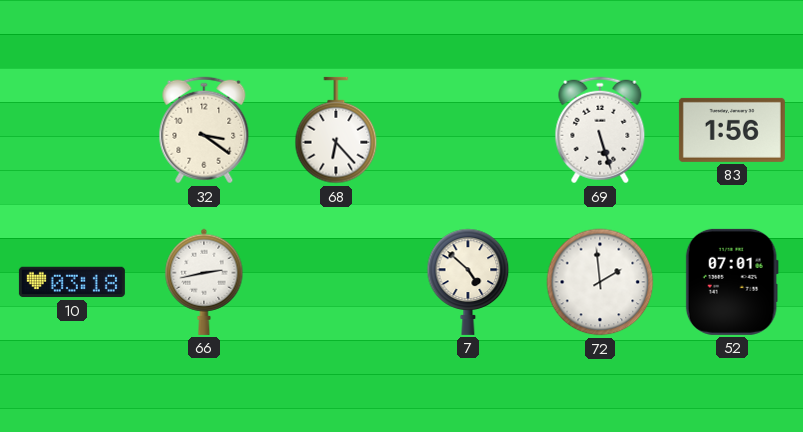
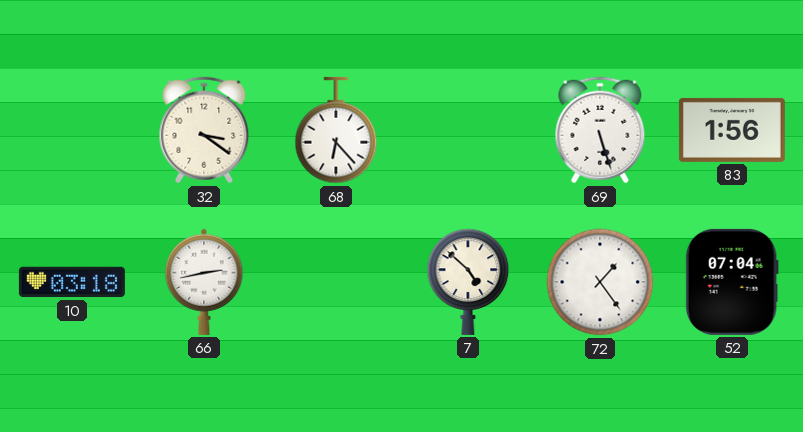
72: 1:59 -> 1:24 (600, 282)
52: 07:01 -> 07:04 (732, 282)
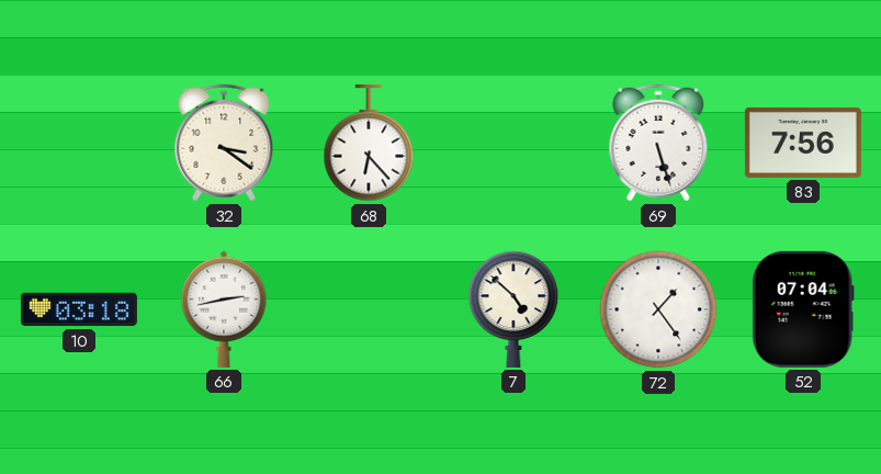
83: 1:56 -> 7:56 (803, 143)
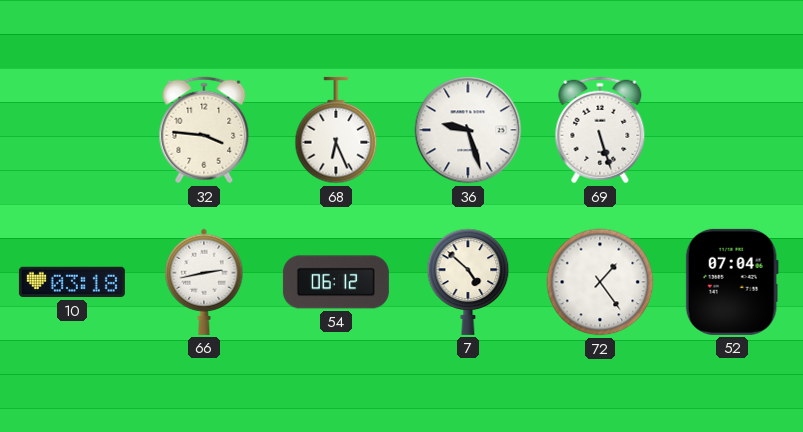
32: 3:21 -> 3:46 (204, 130)
68: 6:23 -> 6:26 (336, 130)
36: none -> 9:27 (468, 130)
83: 7:56 -> none (803, 143)
54: none -> 06:12 (336, 282)
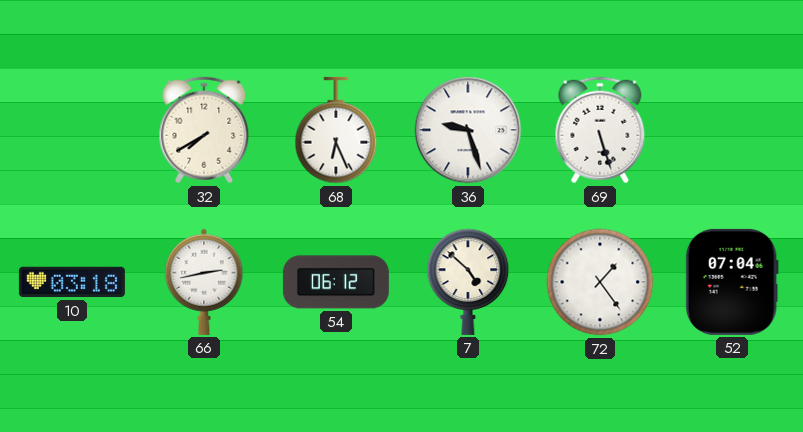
32: 3:46 -> 7:40 (204, 130)
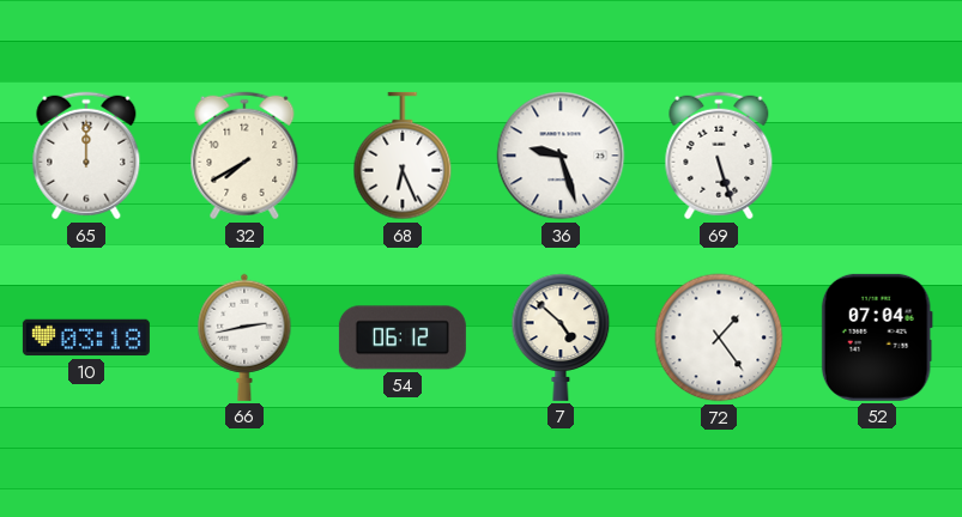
65: none -> 12:00 (86, 156)
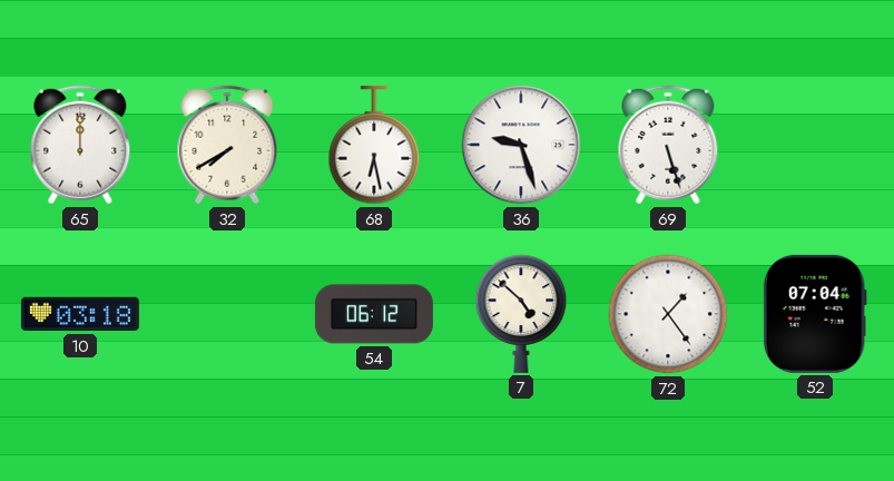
68: 6:26 -> 6:28 (374, 145)
66: 2:43 -> none (244, 337)
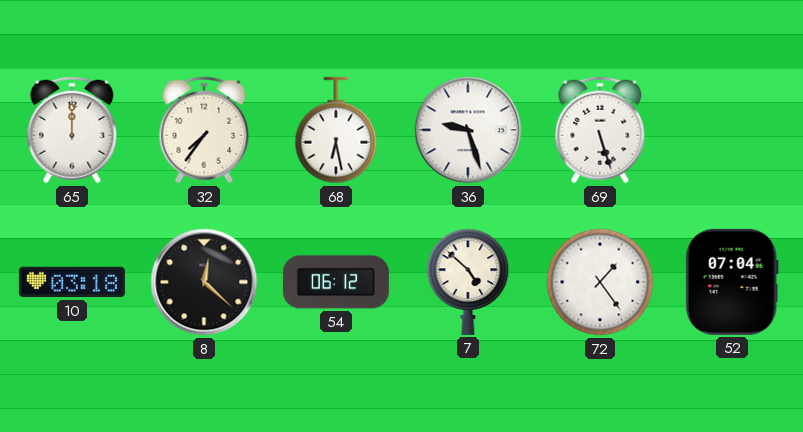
32: 7:40 -> 7:36 (204, 130)
8: none -> 12:22 (204, 282)
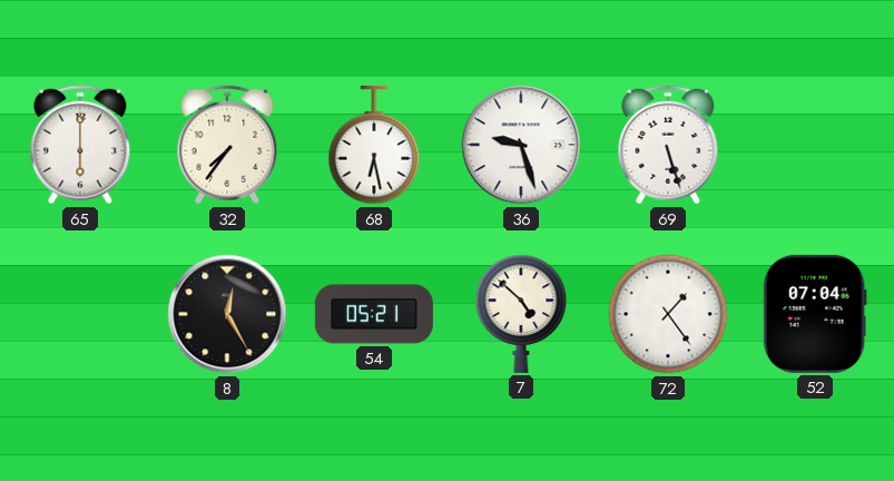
65: 12:00 -> 6:00 (80, 145)
10: 03:18 -> none (72, 282)
8: 12:22 -> 12:25 (227, 314)
54: 06:12 -> 05:21 (374, 314)
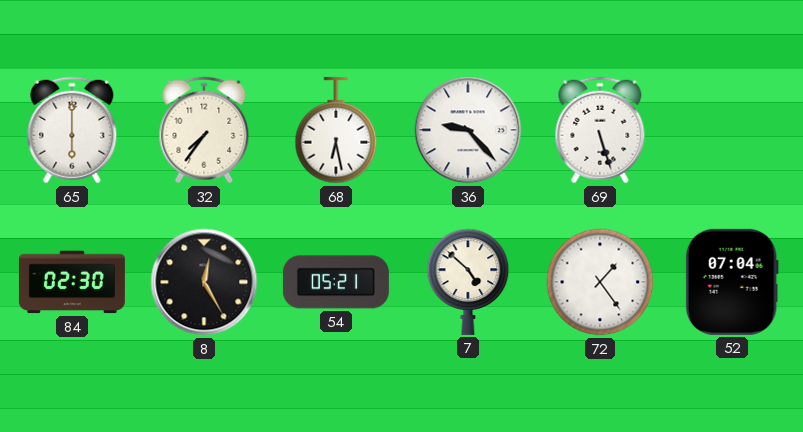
36: 9:27 -> 9:23 (468, 130)
84: none -> 02:30 (72, 282)
